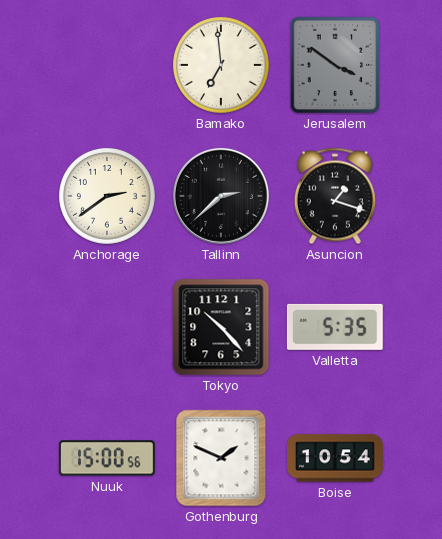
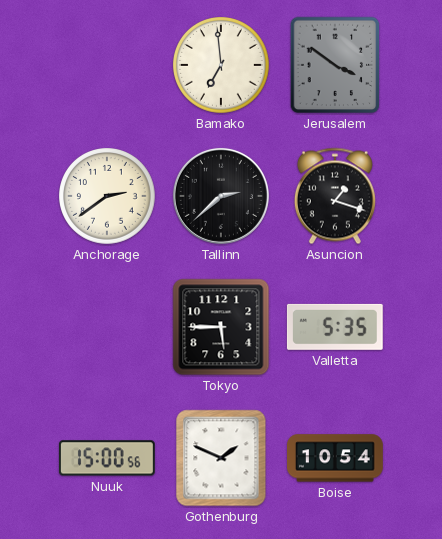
Tokyo: 10:23 -> 5:45 (221, 327)
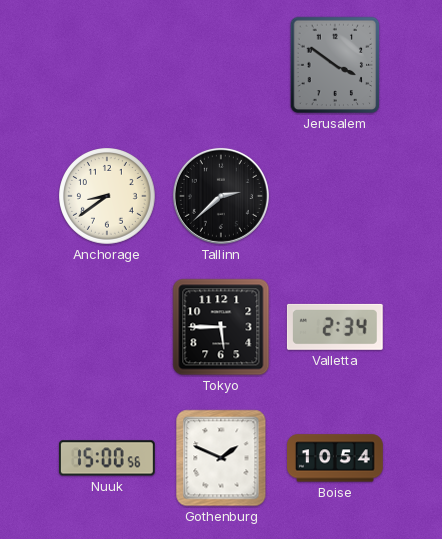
Bamako: 6:59 -> none (222, 66)
Anchorage: 2:39 -> 8:39 (108, 197)
Asuncion: 1:18 -> none (335, 196)
Valletta: 5:35 -> 2:34 (335, 327)
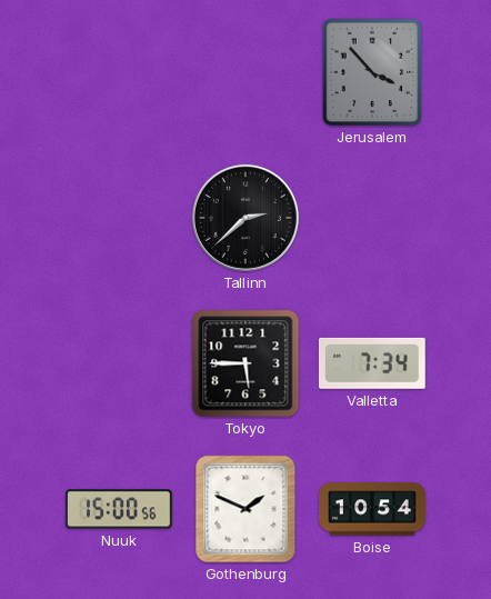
Jerusalem: 3:51 -> 3:53 (372, 72)
Anchorage: 8:39 -> none (108, 197)
Valletta: 2:34 -> 7:34 (372, 363)
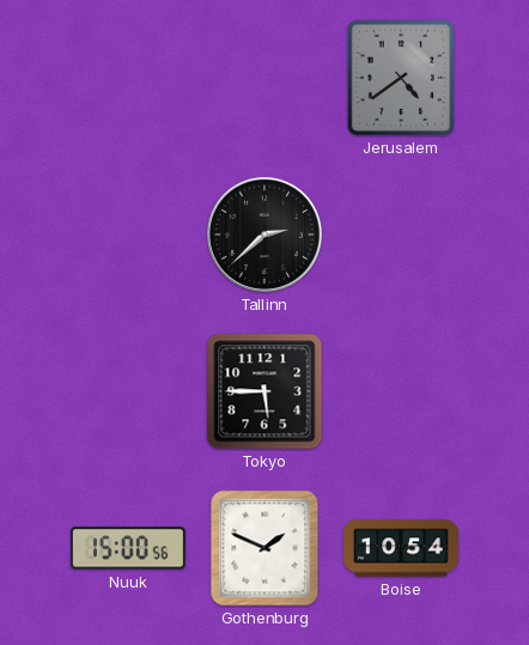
Jerusalem: 3:53 -> 4:39 (401, 78)
Valletta: 7:34 -> none (372, 363)
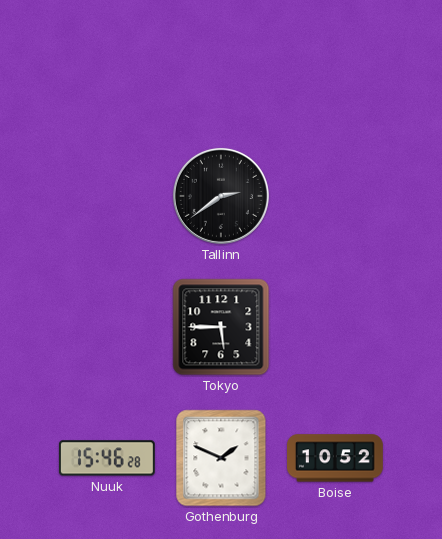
Jerusalem: 4:39 -> none (401, 78)
Tallinn: 2:38 -> 2:39 (221, 196)
Nuuk: 15:00 -> 15:46 (107, 458)
Boise: 10:54 -> 10:52 (336, 458)
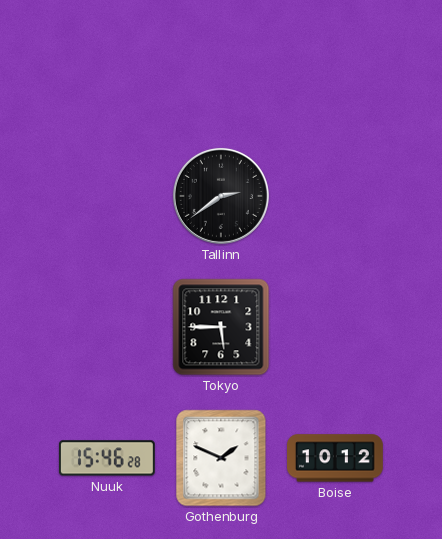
Boise: 10:52 -> 10:12 (336, 458)
